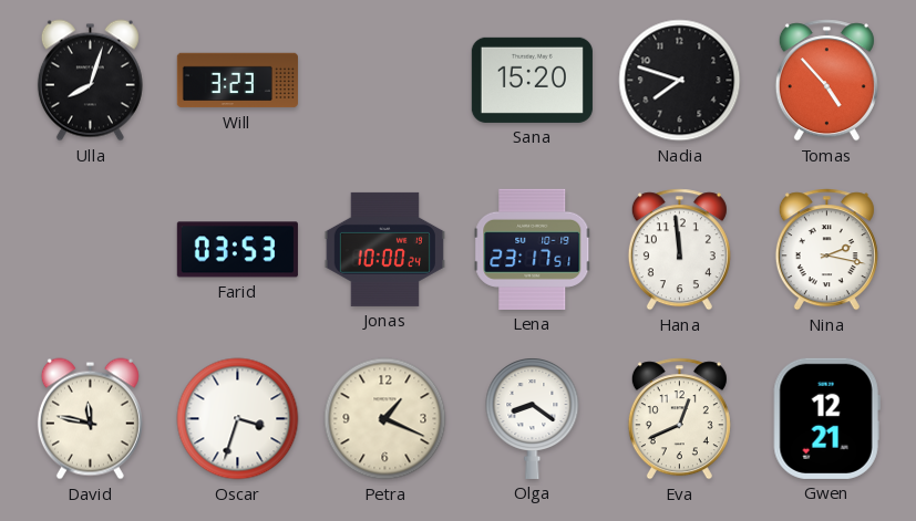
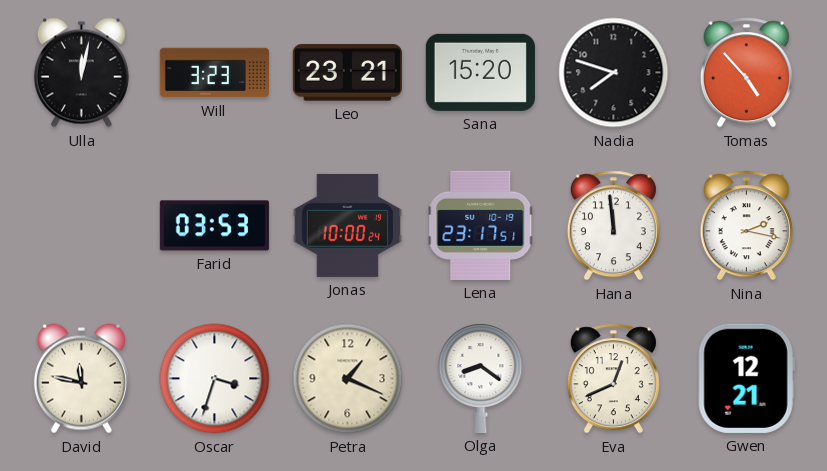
Ulla: 8:03 -> 12:02 (81, 73)
Leo: none -> 23:21 (347, 73)
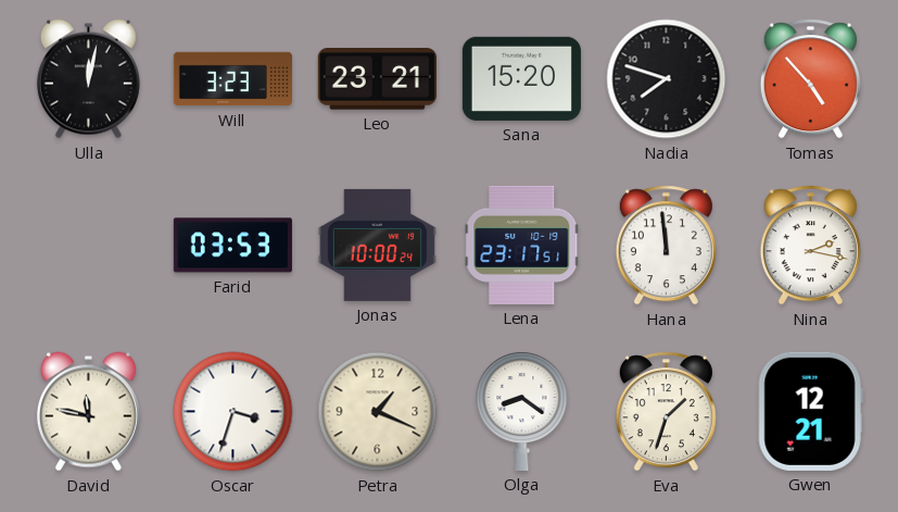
Eva: 12:41 -> 1:33 (666, 412)
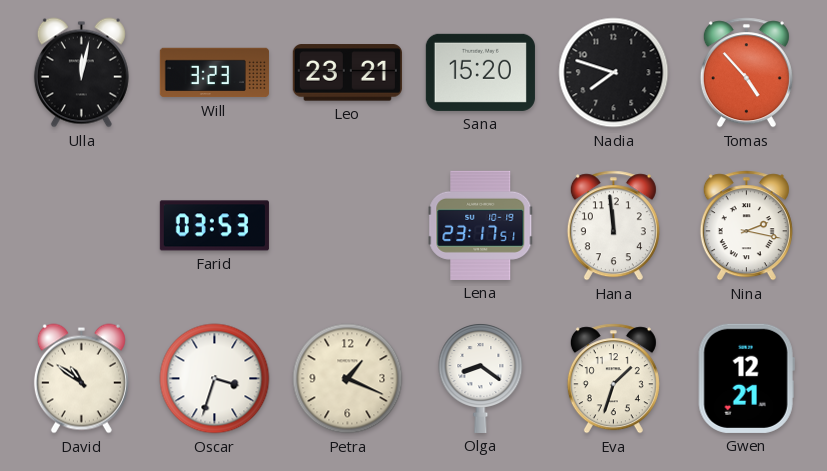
Jonas: 10:00 -> none (377, 245)
David: 11:47 -> 10:51 (81, 379)
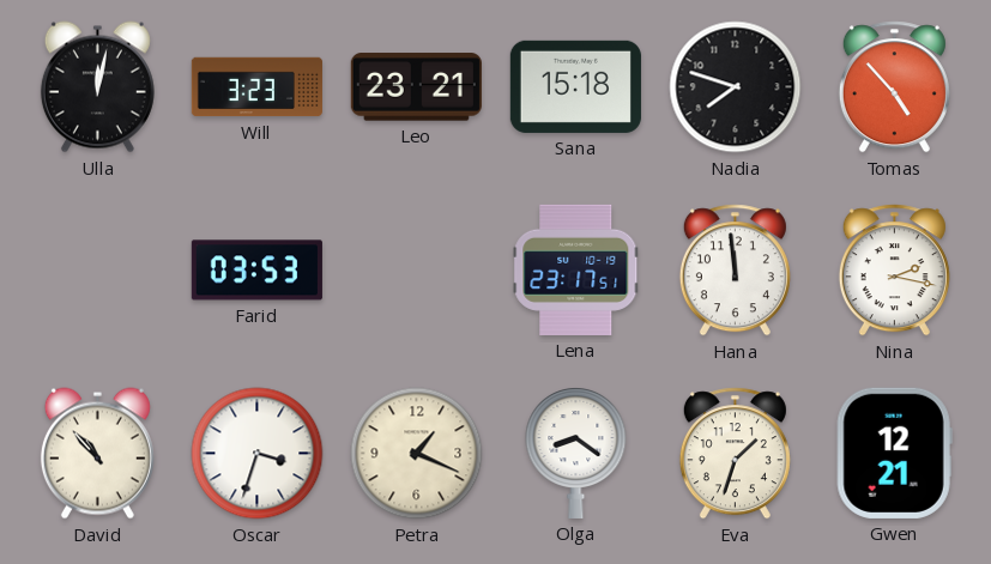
Sana: 15:20 -> 15:18 (575, 86)
David: 10:51 -> 10:53 (97, 454)
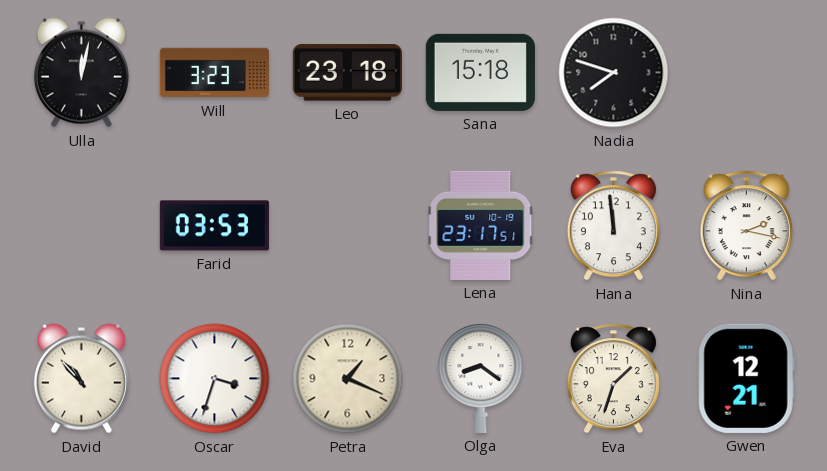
Leo: 23:21 -> 23:18 (347, 73)
Tomas: 4:53 -> none (894, 87)
